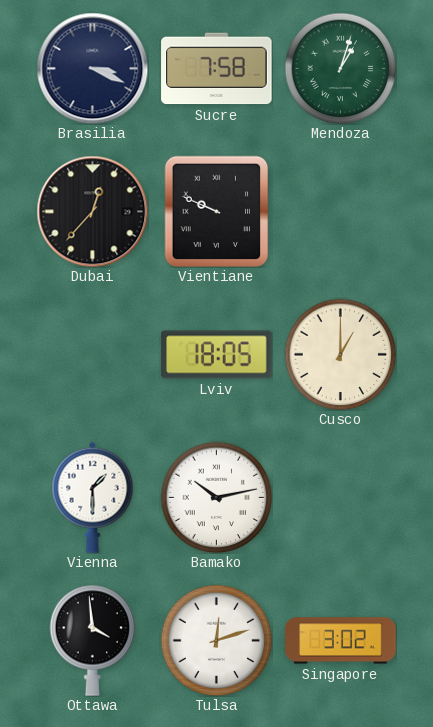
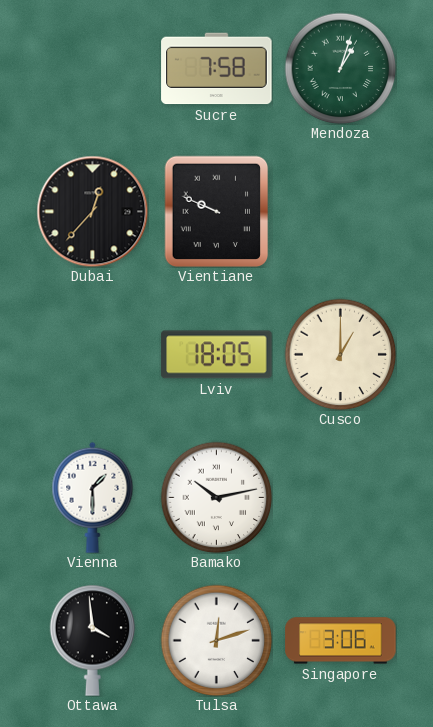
Brasilia: 3:19 -> none (92, 68)
Singapore: 3:02 -> 3:06 (341, 641)
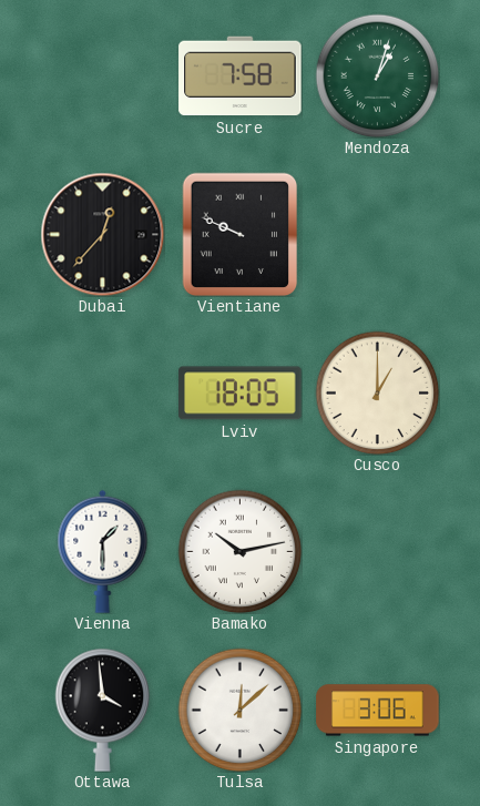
Tulsa: 12:12 -> 12:08 (239, 710)
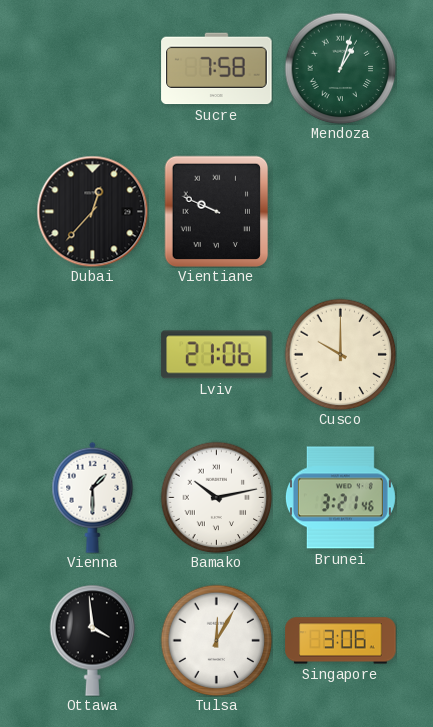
Lviv: 18:05 -> 21:06 (217, 355)
Cusco: 1:00 -> 10:00 (340, 354)
Brunei: none -> 3:21 (340, 498)
Tulsa: 12:08 -> 12:05 (216, 640)
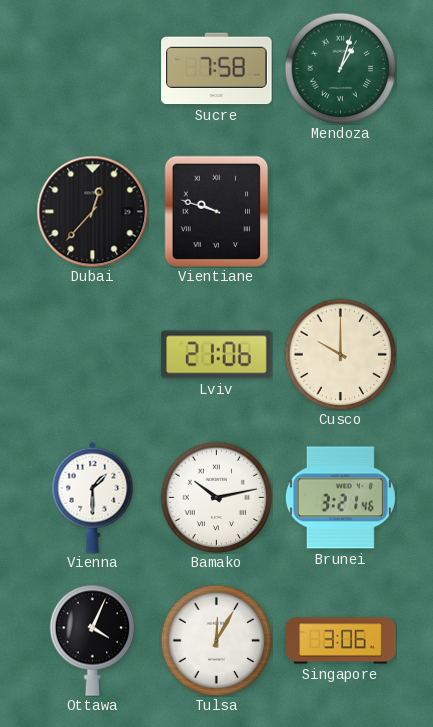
Vientiane: 9:49 -> 9:48 (217, 211)
Ottawa: 3:59 -> 4:04 (93, 640)
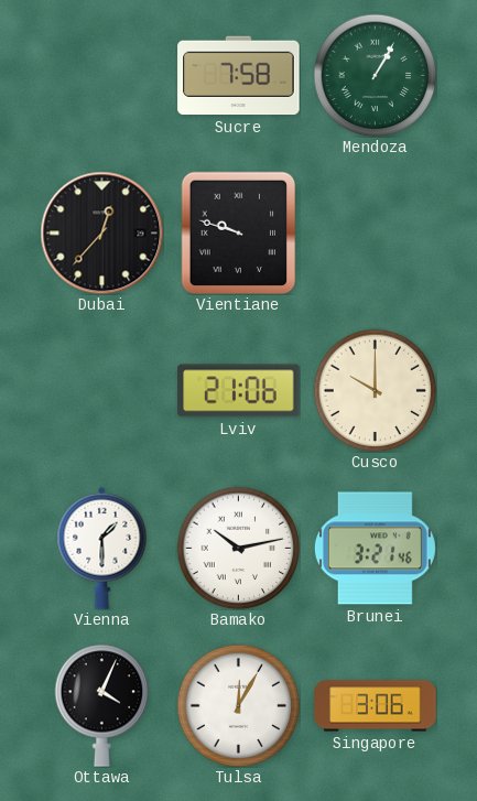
Mendoza: 1:03 -> 1:05 (375, 75)
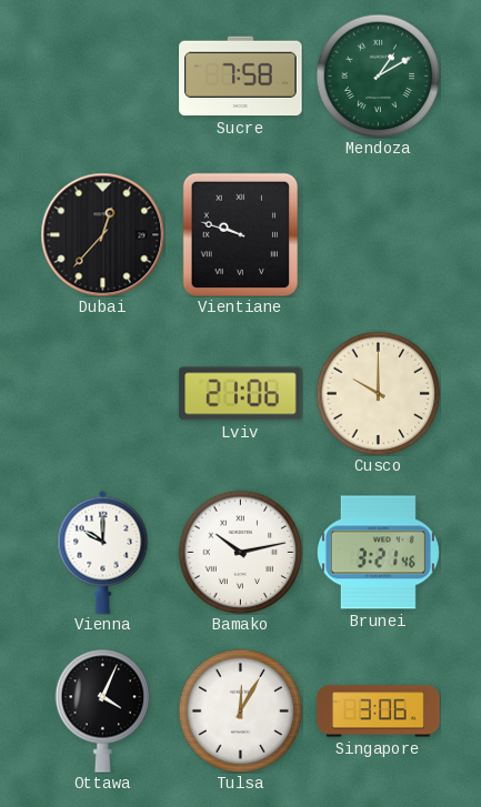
Mendoza: 1:05 -> 1:10 (378, 75)
Vienna: 1:30 -> 10:00 (103, 552)
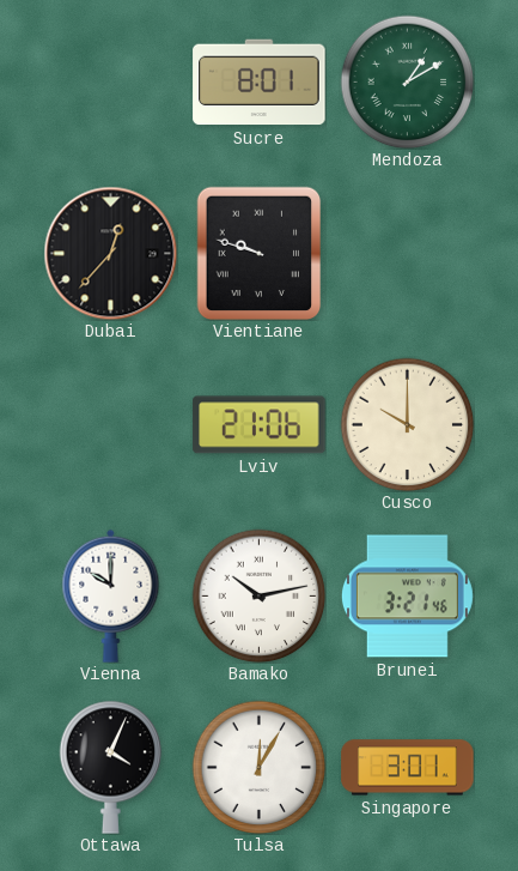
Sucre: 7:58 -> 8:01 (260, 83)
Singapore: 3:06 -> 3:01 (408, 768)
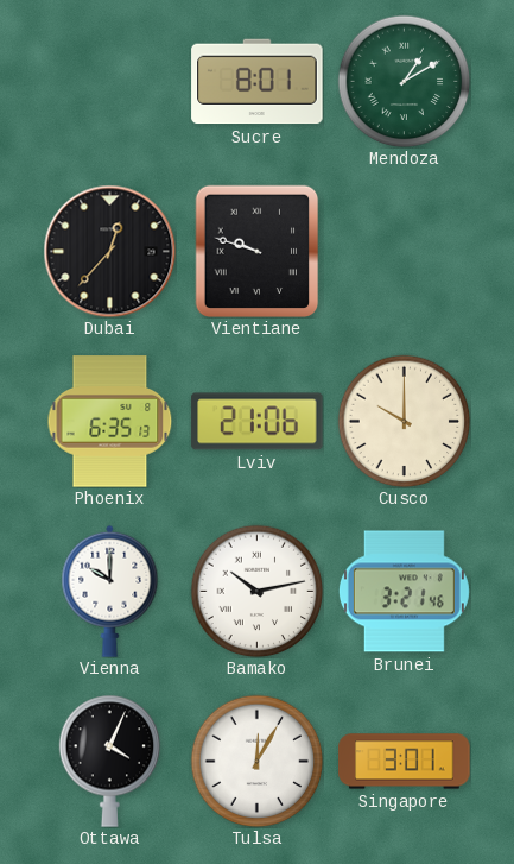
Phoenix: none -> 6:35 (110, 422)
